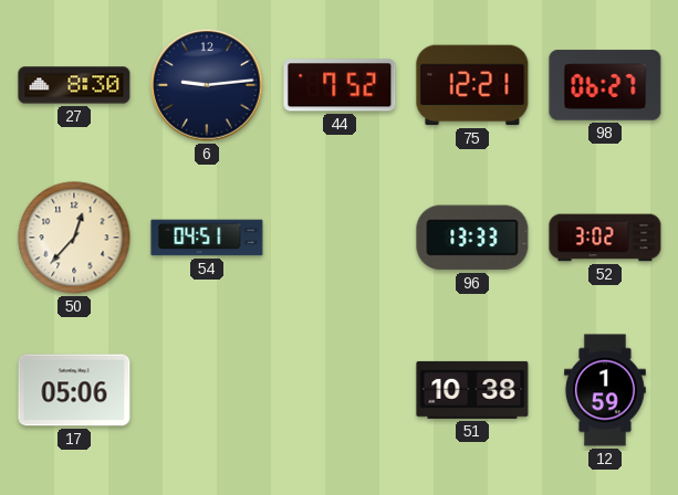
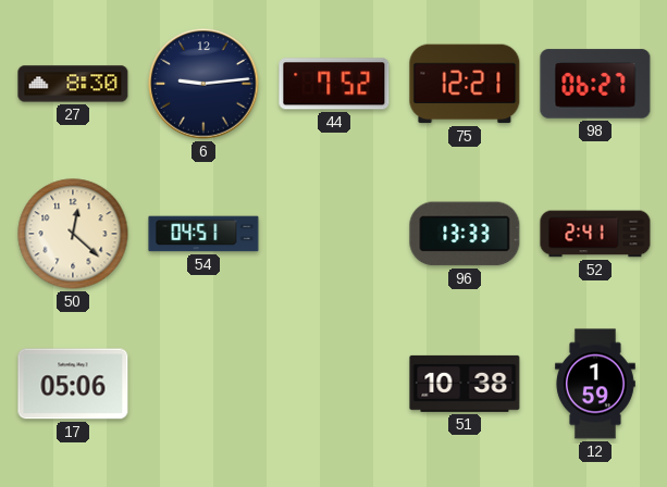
50: 12:37 -> 12:22 (73, 234)
52: 3:02 -> 2:41 (595, 234)
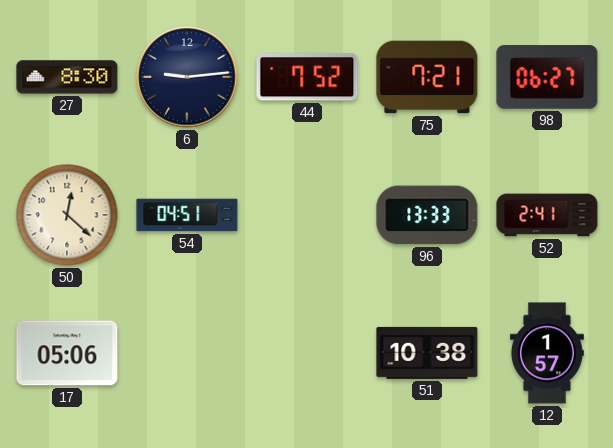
75: 12:21 -> 7:21 (427, 77)
12: 1:59 -> 1:57 (547, 353)
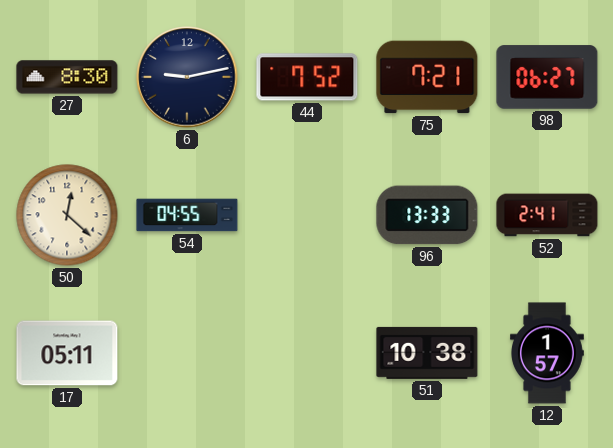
6: 9:14 -> 9:13 (187, 77)
54: 04:51 -> 04:55 (187, 215)
17: 05:06 -> 05:11 (67, 353)
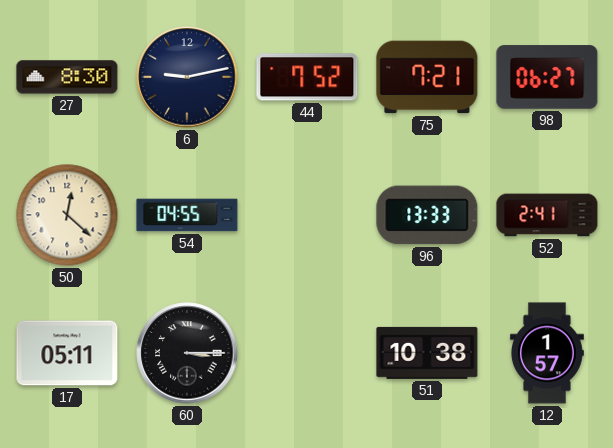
60: none -> 3:15 (187, 353)
